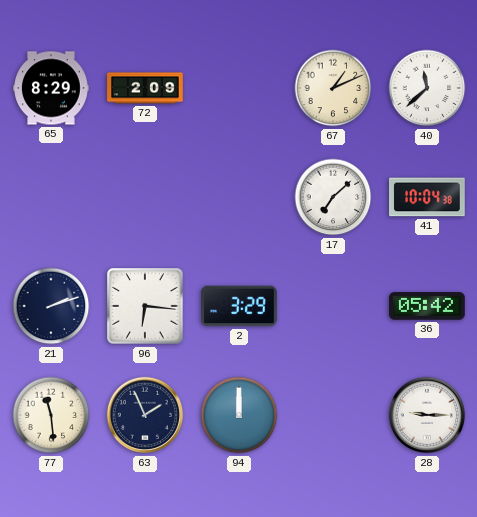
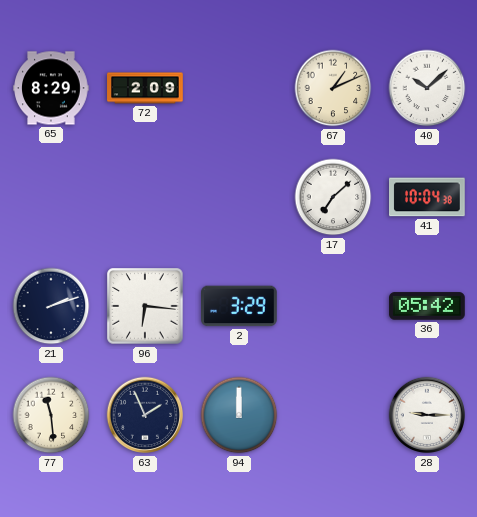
40: 11:38 -> 10:08 (427, 88)
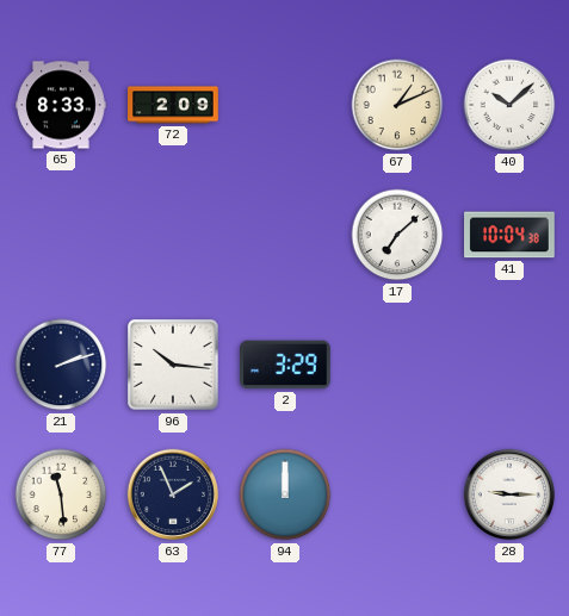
65: 8:29 -> 8:33 (61, 105)
96: 6:16 -> 10:16 (173, 365)
36: 05:42 -> none (427, 306)
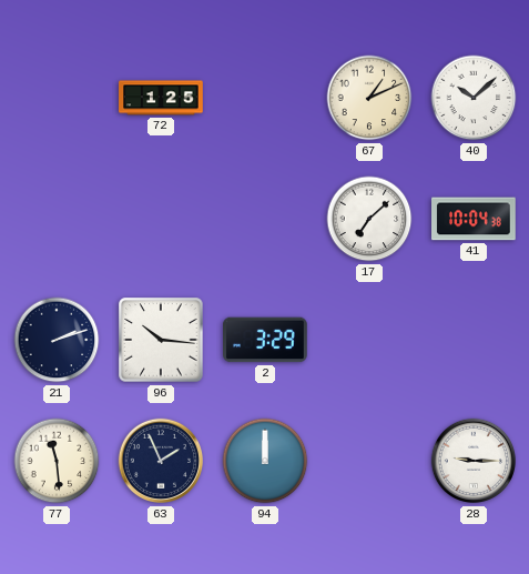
65: 8:33 -> none (61, 105)
72: 2:09 -> 1:25 (161, 98)
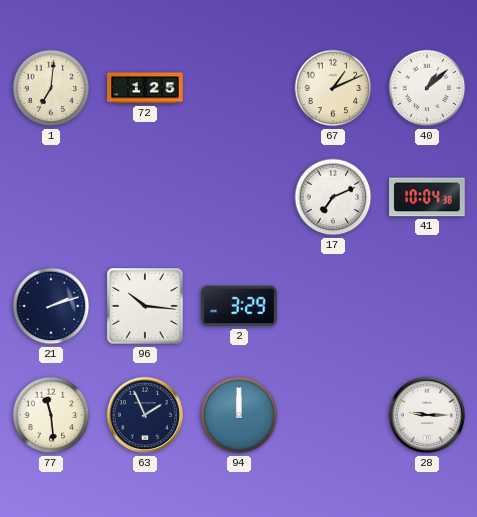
1: none -> 7:01 (51, 88)
40: 10:08 -> 1:08 (427, 88)
17: 7:08 -> 7:11 (333, 197)
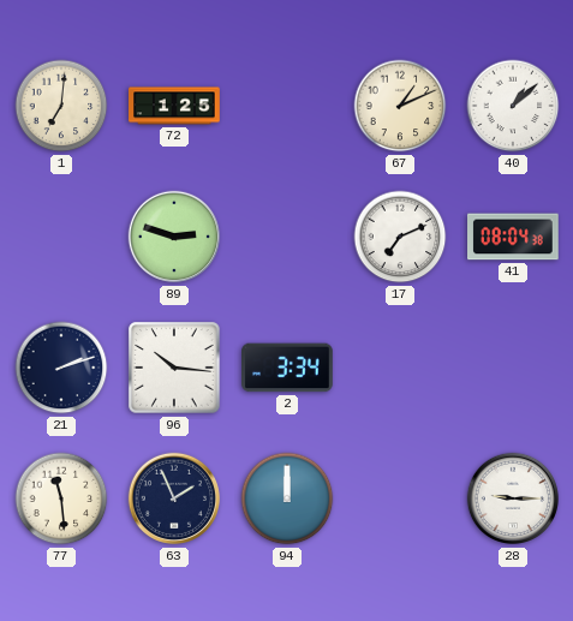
89: none -> 2:48 (174, 237)
41: 10:04 -> 08:04 (514, 237)
2: 3:29 -> 3:34 (288, 368)
